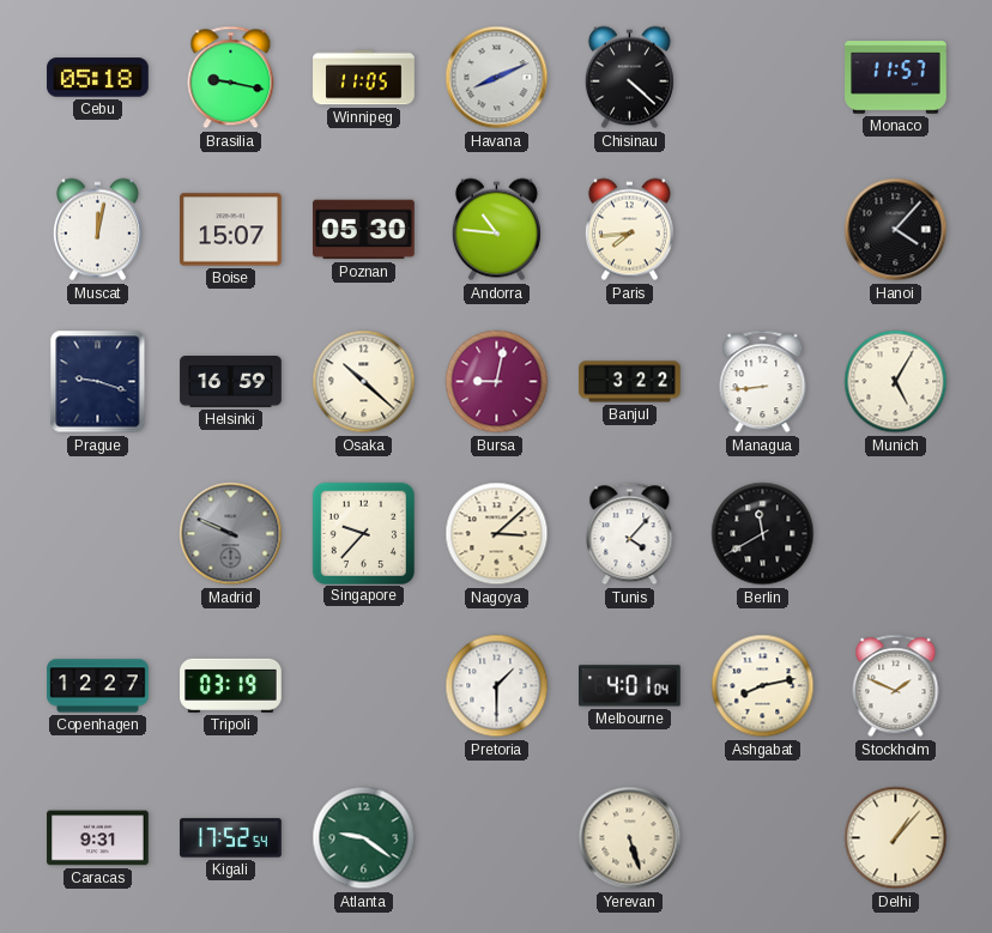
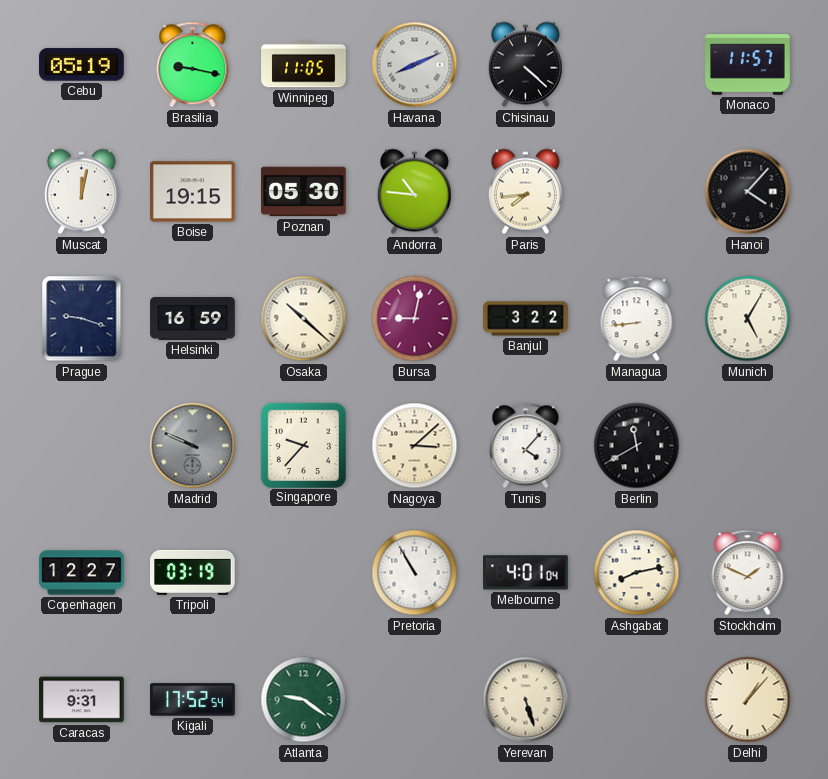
Cebu: 05:18 -> 05:19 (82, 65)
Boise: 15:07 -> 19:15 (193, 192)
Pretoria: 1:30 -> 10:55 (415, 573)
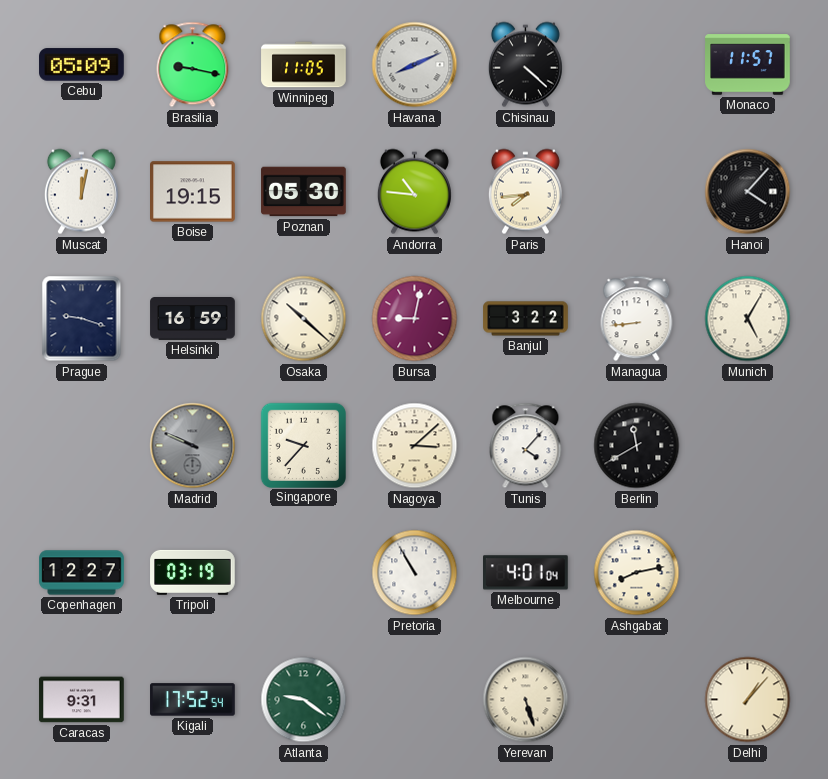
Cebu: 05:19 -> 05:09 (82, 65)
Stockholm: 1:49 -> none (748, 573)
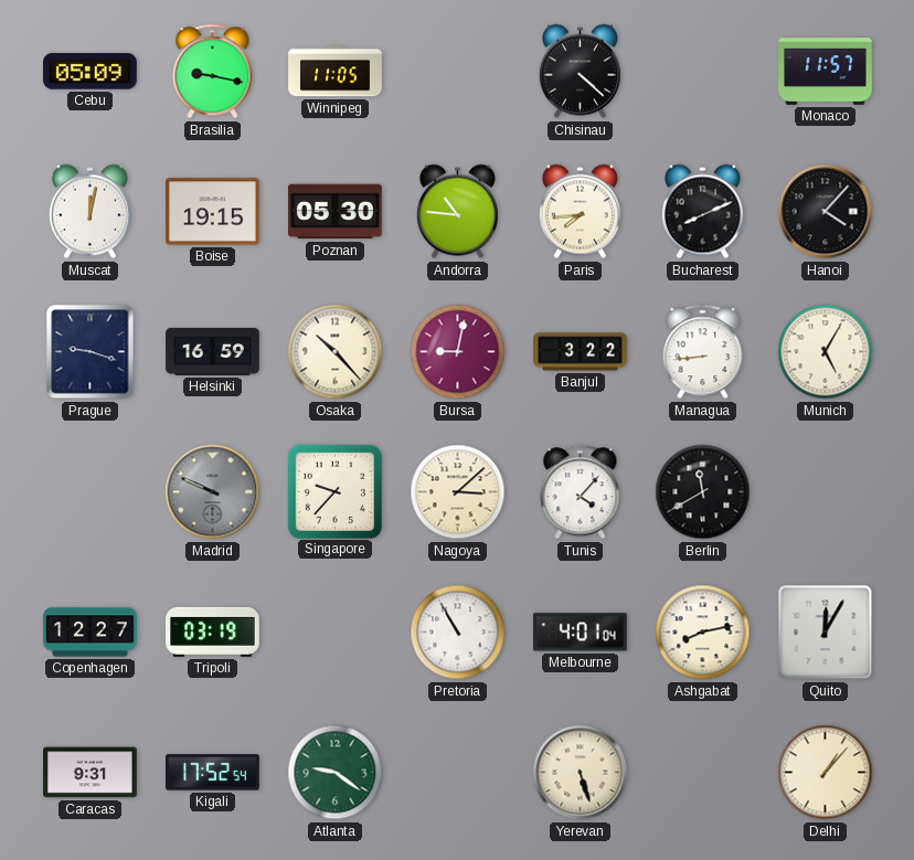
Havana: 8:11 -> none (415, 65)
Bucharest: none -> 8:11 (702, 212)
Osaka: 10:22 -> 10:23 (336, 352)
Quito: none -> 12:05 (826, 633)
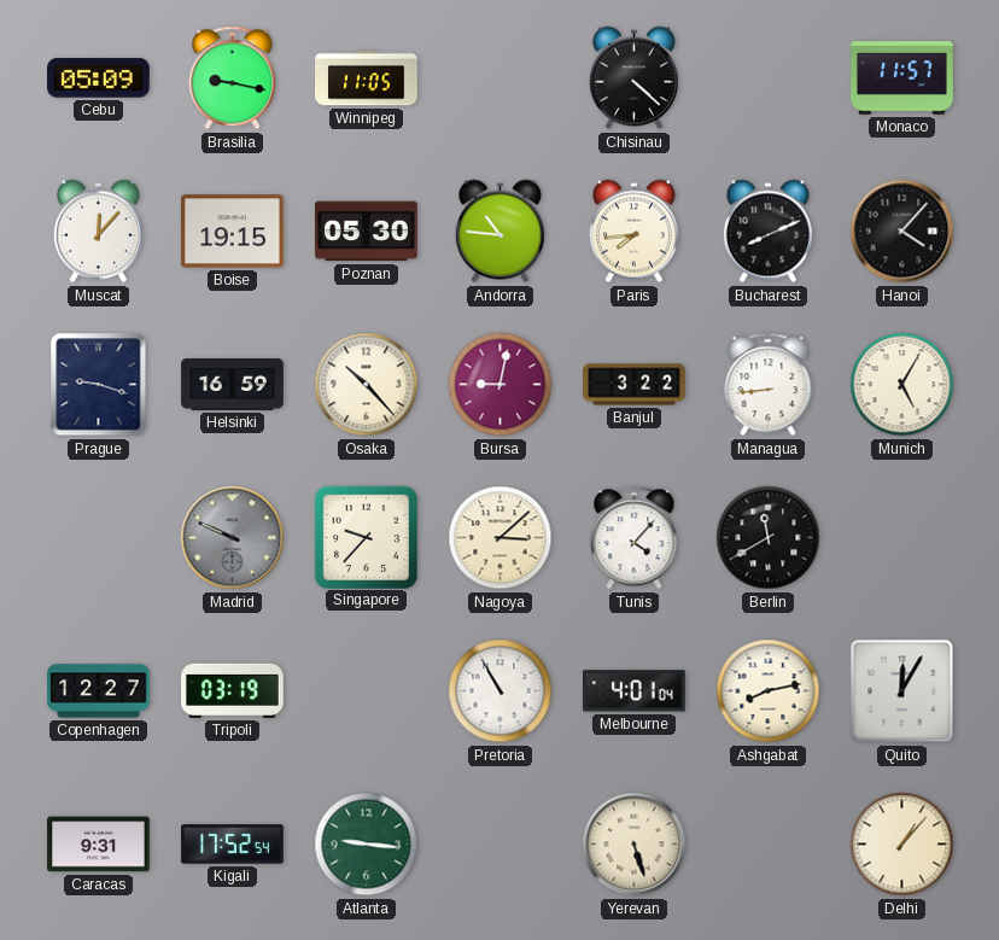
Muscat: 12:02 -> 12:07 (98, 232)
Atlanta: 9:21 -> 9:16 (367, 845)
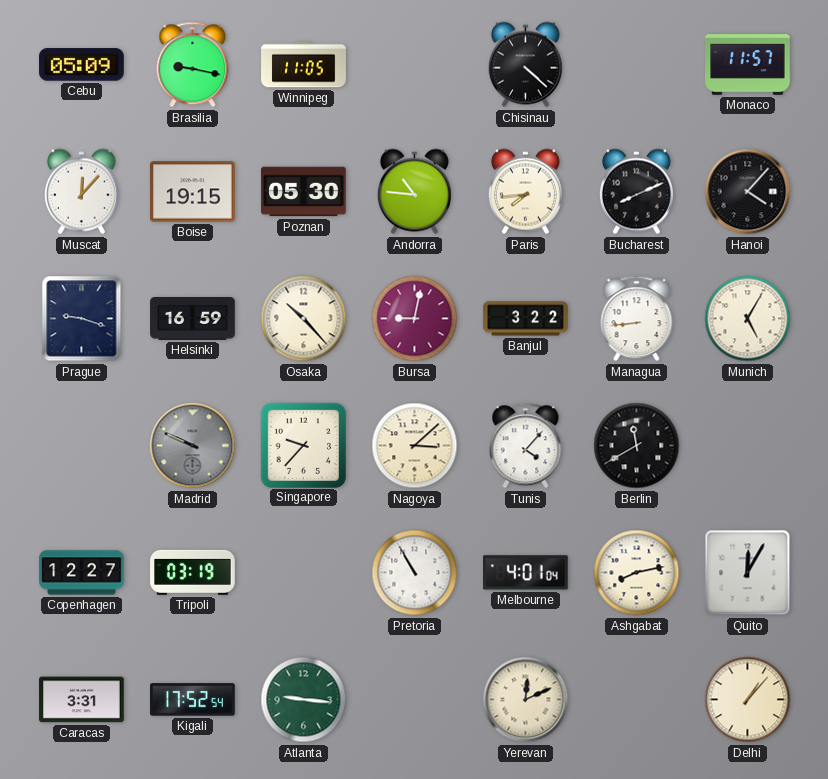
Caracas: 9:31 -> 3:31 (82, 700)
Yerevan: 5:27 -> 12:11 (526, 700)
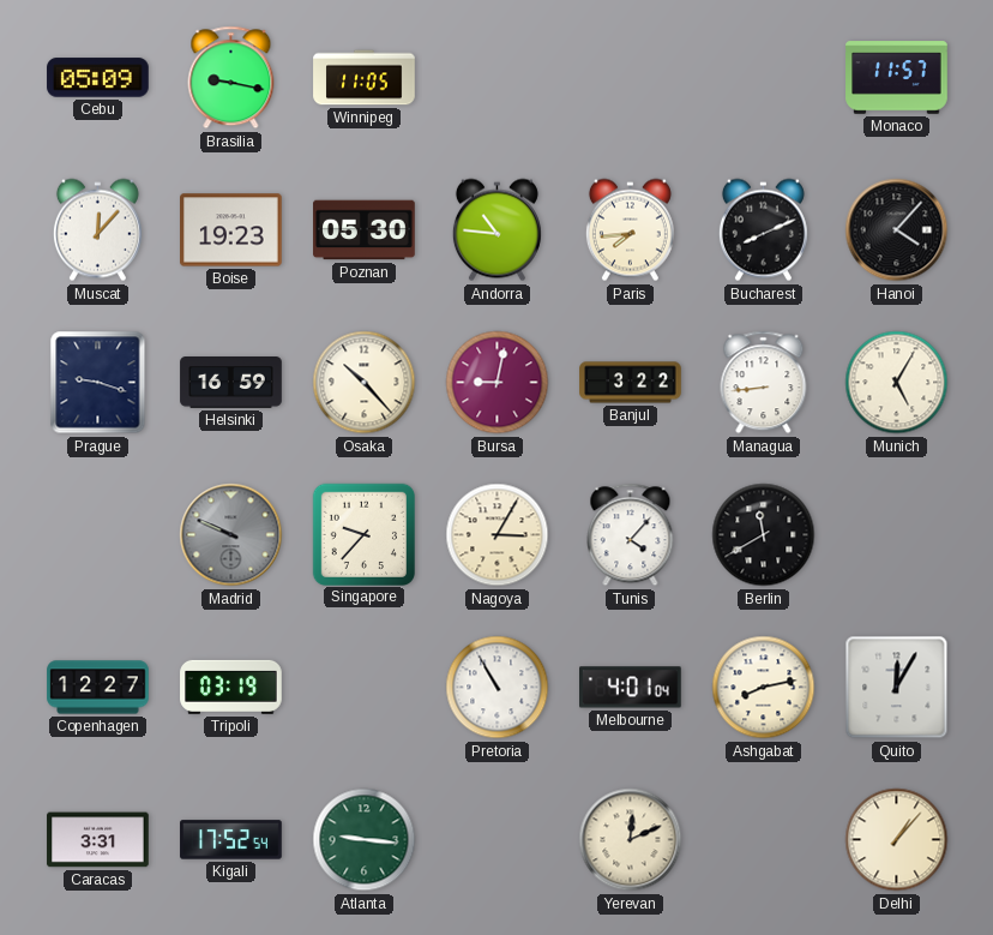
Chisinau: 4:22 -> none (525, 65)
Boise: 19:15 -> 19:23 (231, 230)
Nagoya: 3:08 -> 3:05 (498, 535)
